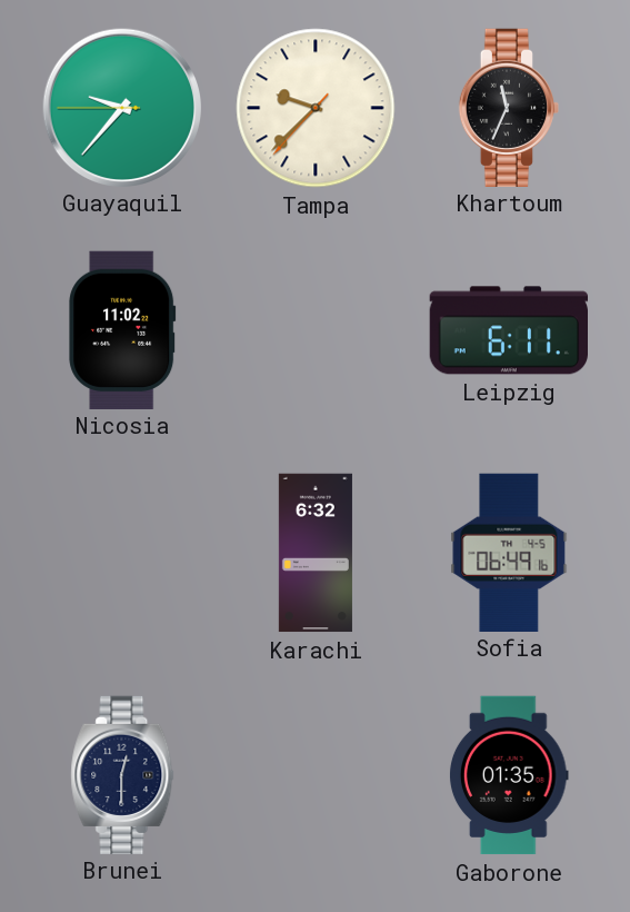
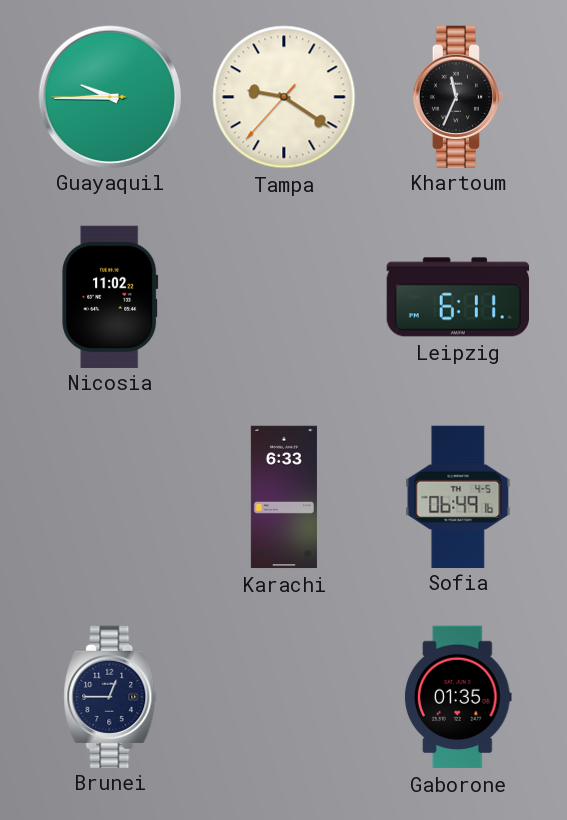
Guayaquil: 9:36 -> 9:44 (109, 96)
Tampa: 9:37 -> 9:20 (284, 97)
Karachi: 6:32 -> 6:33 (284, 497)
Brunei: 12:30 -> 12:45 (110, 696)
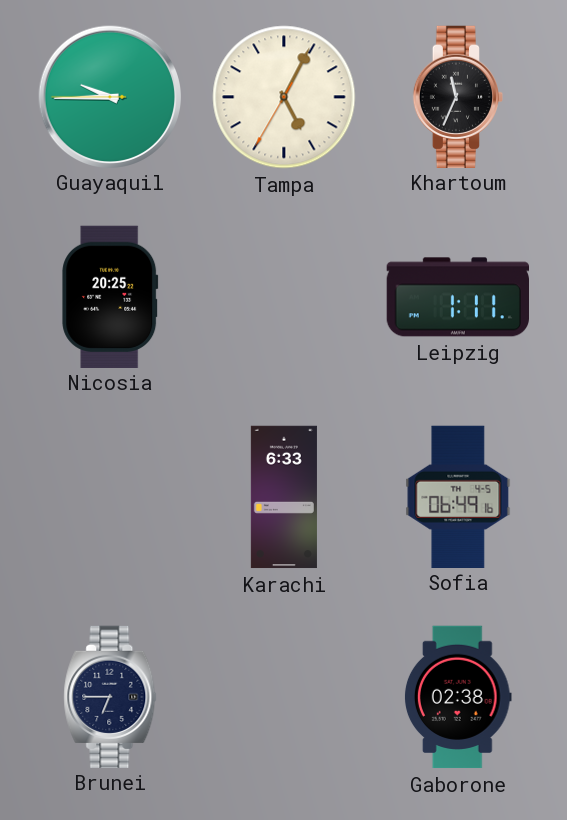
Tampa: 9:20 -> 5:04 (284, 97)
Nicosia: 11:02 -> 20:25 (110, 296)
Leipzig: 6:11 -> 1:11 (457, 297)
Brunei: 12:45 -> 6:45 (110, 696)
Gaborone: 01:35 -> 02:38 (458, 697)
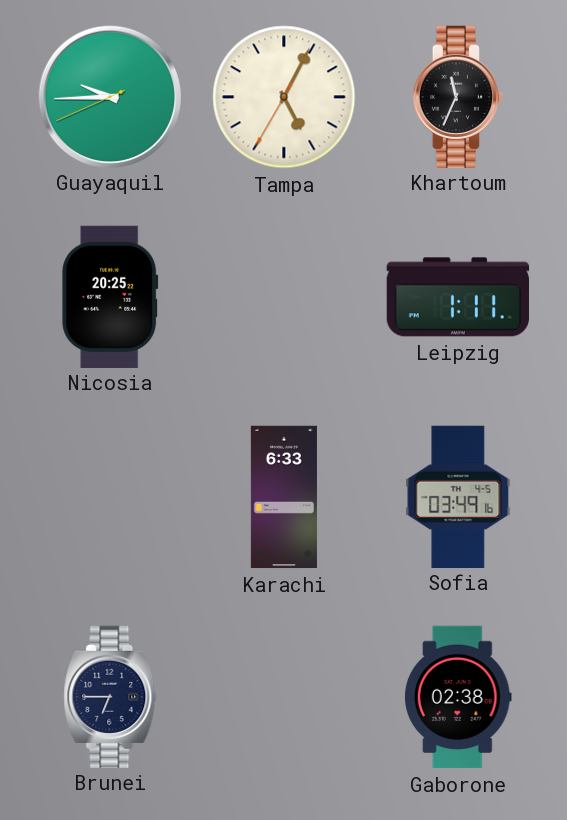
Guayaquil: 9:44:45 -> 9:44:41 (109, 96)
Sofia: 06:49 -> 03:49 (458, 496)
